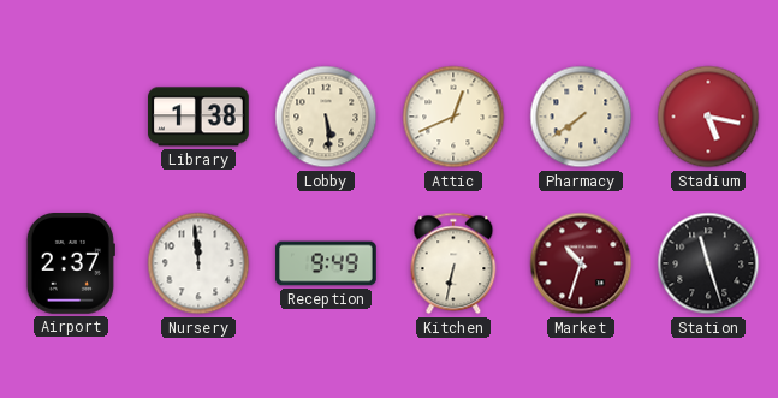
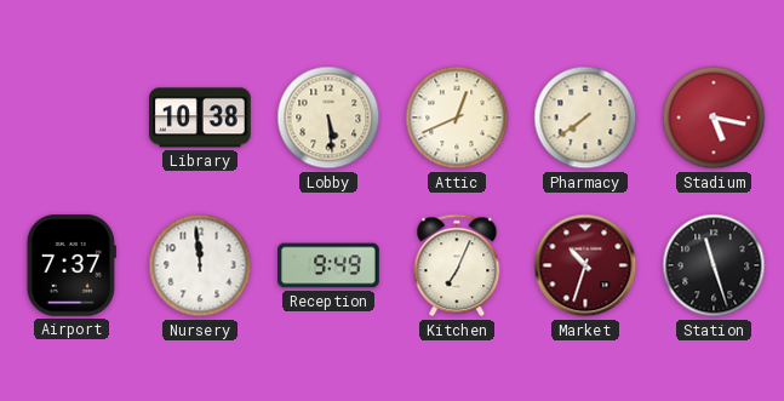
Library: 1:38 -> 10:38 (201, 118)
Airport: 2:37 -> 7:37 (71, 267)
Kitchen: 6:32 -> 7:04 (457, 265)
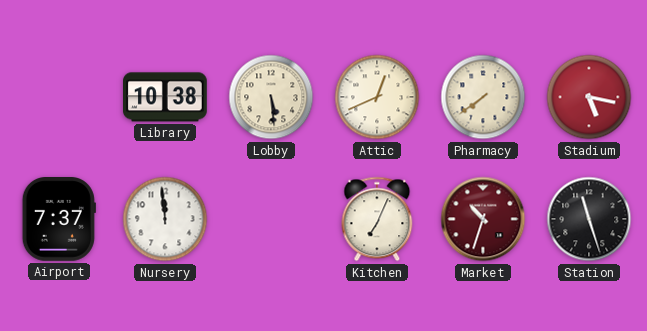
Reception: 9:49 -> none (328, 265)
